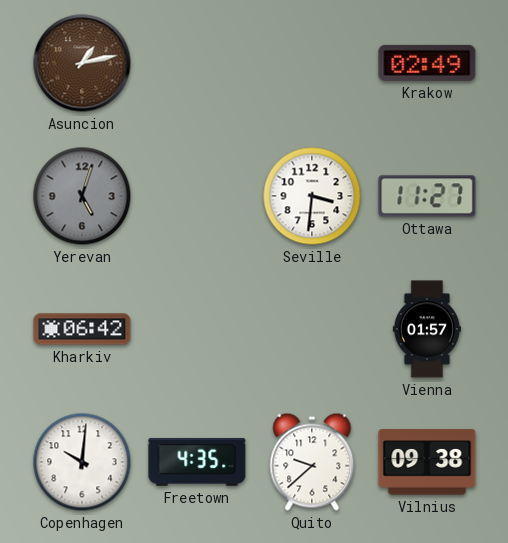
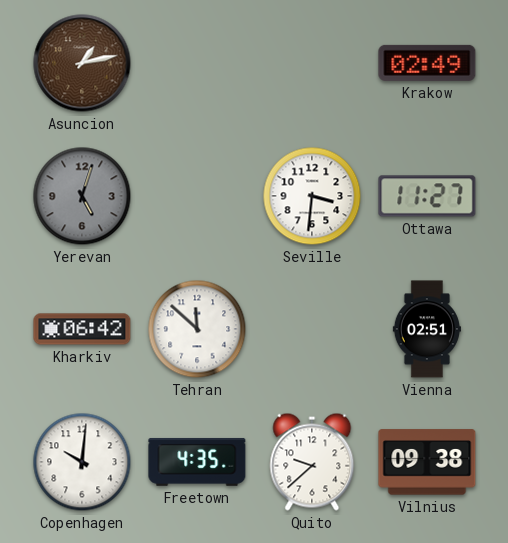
Tehran: none -> 11:52 (197, 329)
Vienna: 01:57 -> 02:51 (427, 329)
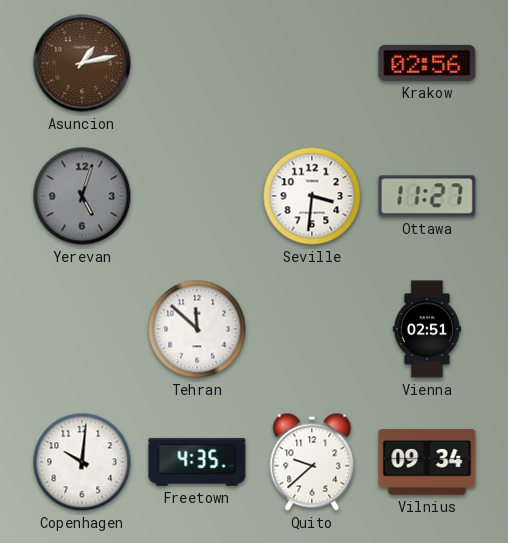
Krakow: 02:49 -> 02:56 (427, 63)
Kharkiv: 06:42 -> none (82, 329)
Vilnius: 09:38 -> 09:34 (427, 462)
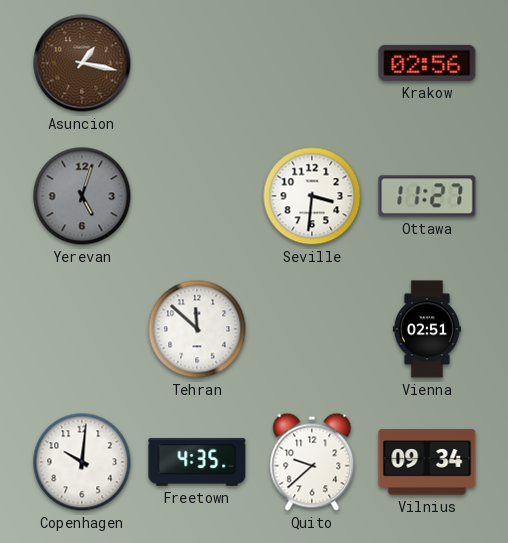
Asuncion: 1:13 -> 1:17 (82, 63)
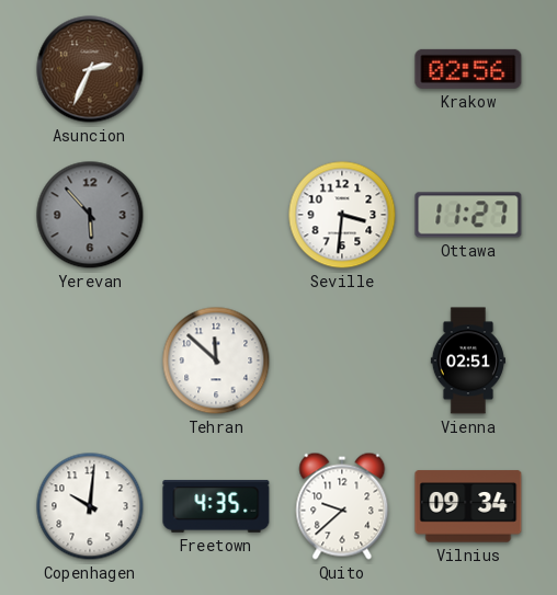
Asuncion: 1:17 -> 2:34 (90, 69)
Yerevan: 5:03 -> 5:53 (90, 215)
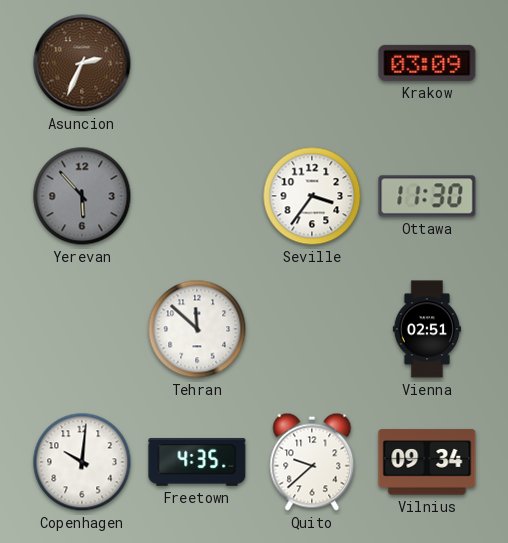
Krakow: 02:56 -> 03:09 (427, 63)
Seville: 3:31 -> 3:36 (312, 196)
Ottawa: 11:27 -> 11:30 (427, 196)
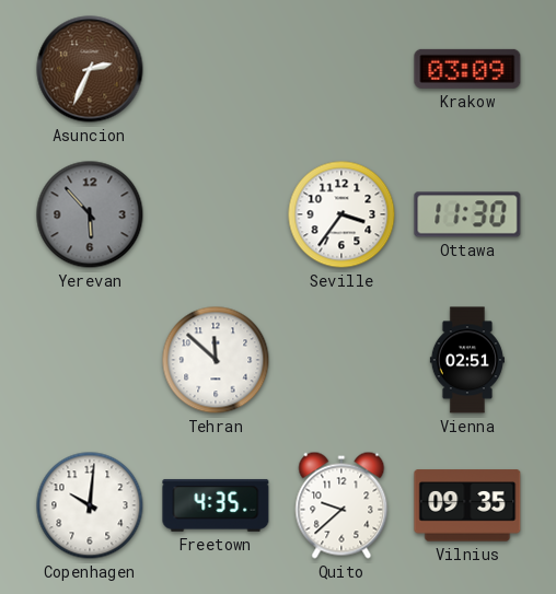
Vilnius: 09:34 -> 09:35 (467, 505)
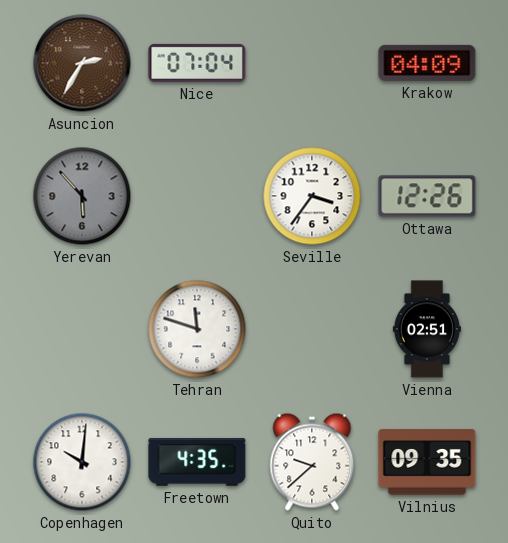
Asuncion: 2:34 -> 2:35 (82, 63)
Nice: none -> 07:04 (197, 63)
Krakow: 03:09 -> 04:09 (427, 63)
Ottawa: 11:30 -> 12:26 (427, 196)
Tehran: 11:52 -> 11:48 (197, 329)
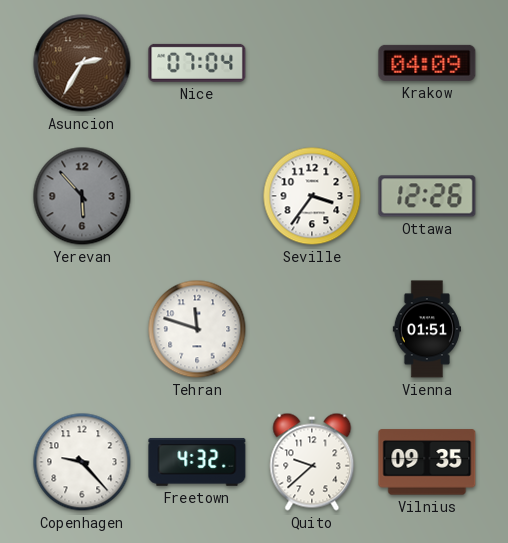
Vienna: 02:51 -> 01:51 (427, 329)
Copenhagen: 10:01 -> 9:23 (82, 462)
Freetown: 4:35 -> 4:32 (197, 462)
